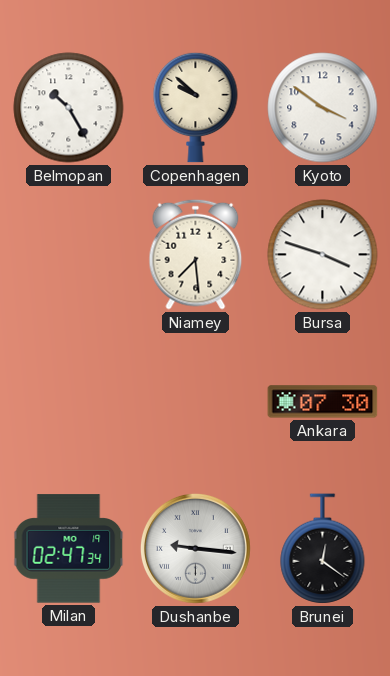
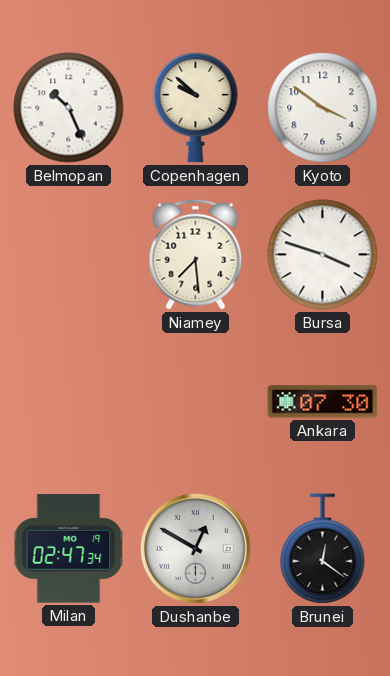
Belmopan: 10:25 -> 10:26 (69, 108)
Dushanbe: 9:16 -> 12:50 (195, 548)
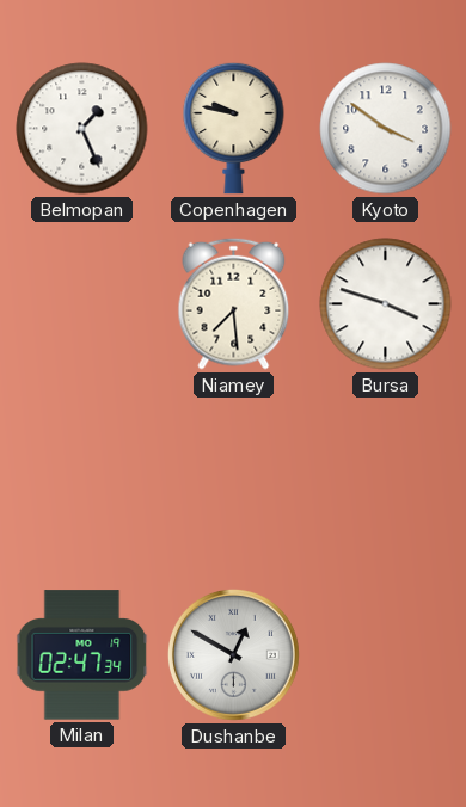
Belmopan: 10:26 -> 1:26 (82, 129)
Copenhagen: 9:52 -> 9:47 (234, 128)
Ankara: 07:30 -> none (323, 402)
Brunei: 12:21 -> none (323, 549)
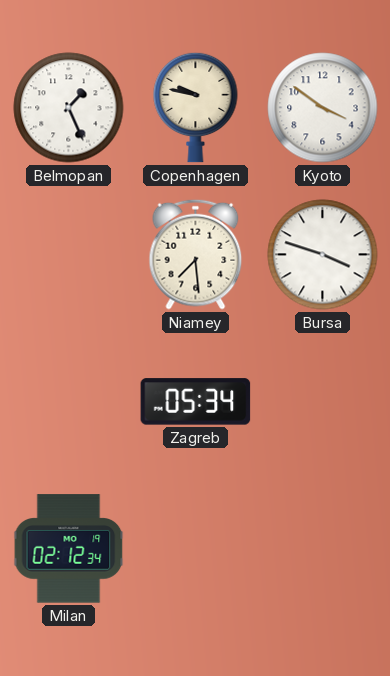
Zagreb: none -> 05:34 (196, 402)
Milan: 02:47 -> 02:12 (69, 549)
Dushanbe: 12:50 -> none (233, 654)
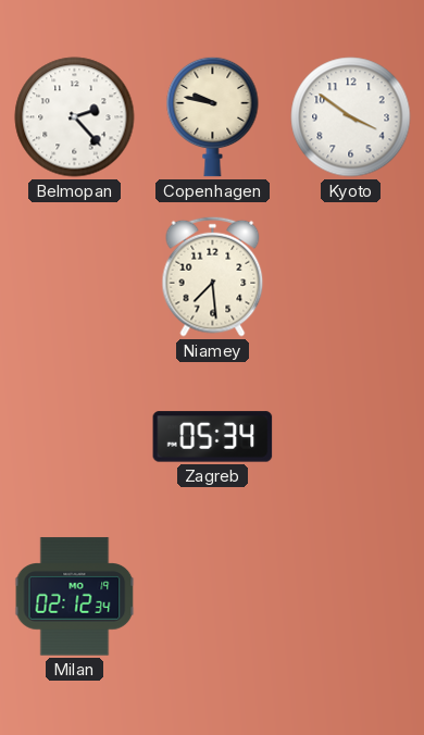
Belmopan: 1:26 -> 2:23 (75, 117)
Bursa: 3:48 -> none (323, 255)
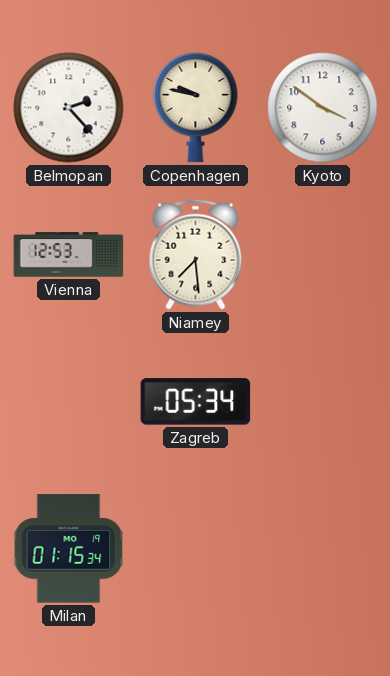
Vienna: none -> 12:53 (69, 255)
Milan: 02:12 -> 01:15 (69, 549)
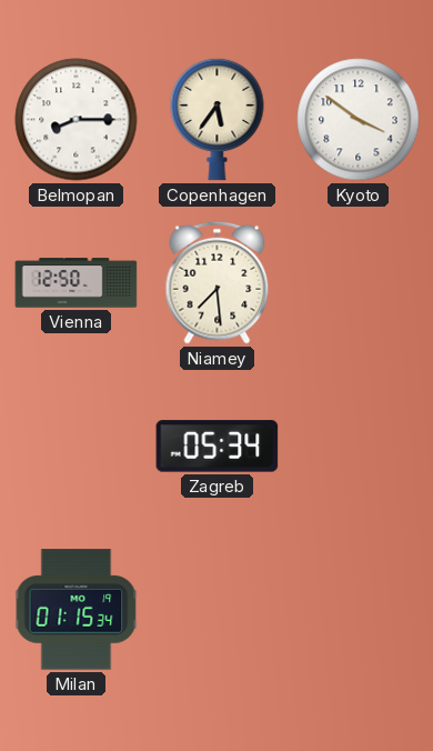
Belmopan: 2:23 -> 8:15 (77, 120)
Copenhagen: 9:47 -> 5:36 (218, 119)
Vienna: 12:53 -> 12:50 (77, 283)
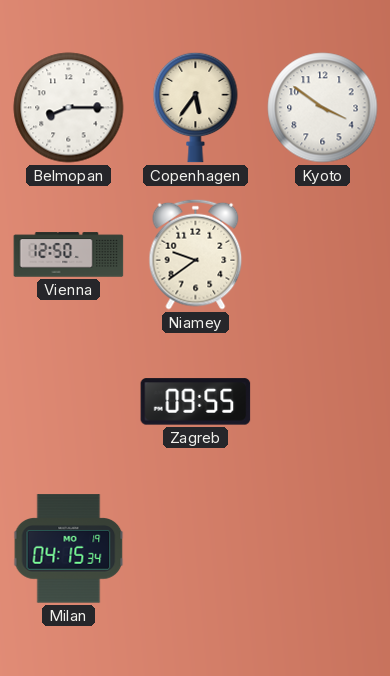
Niamey: 7:29 -> 9:39 (196, 254)
Zagreb: 05:34 -> 09:55 (196, 402)
Milan: 01:15 -> 04:15 (69, 549)
